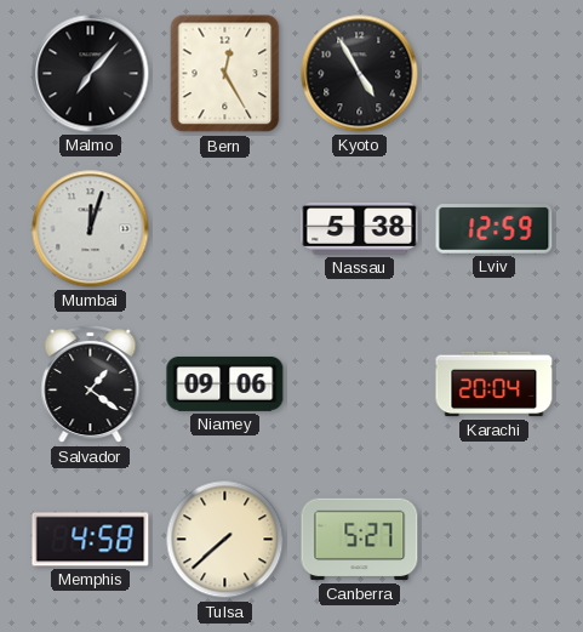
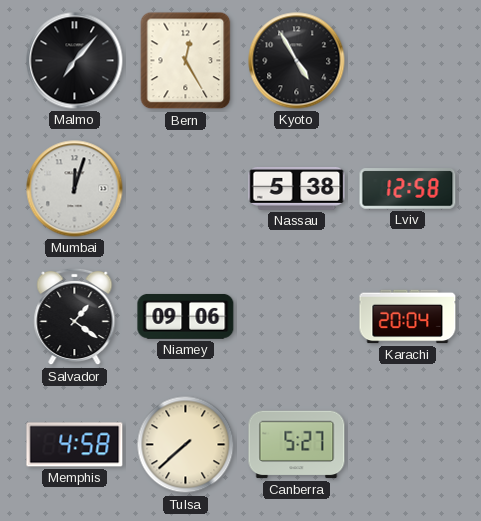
Lviv: 12:59 -> 12:58 (408, 189)
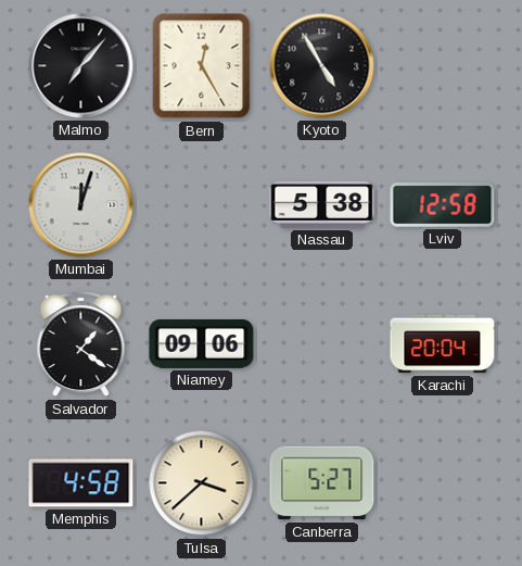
Tulsa: 7:38 -> 3:38 (202, 483)
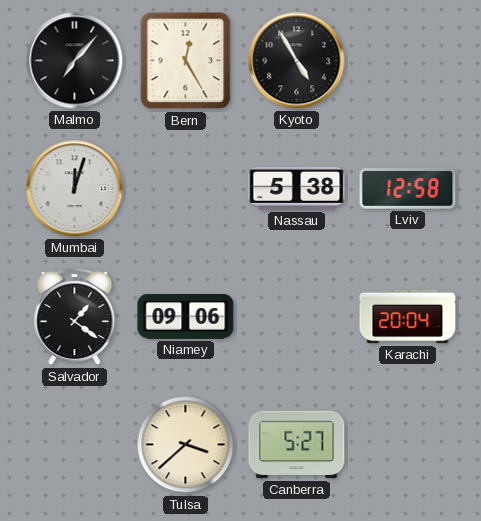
Memphis: 4:58 -> none (81, 483)
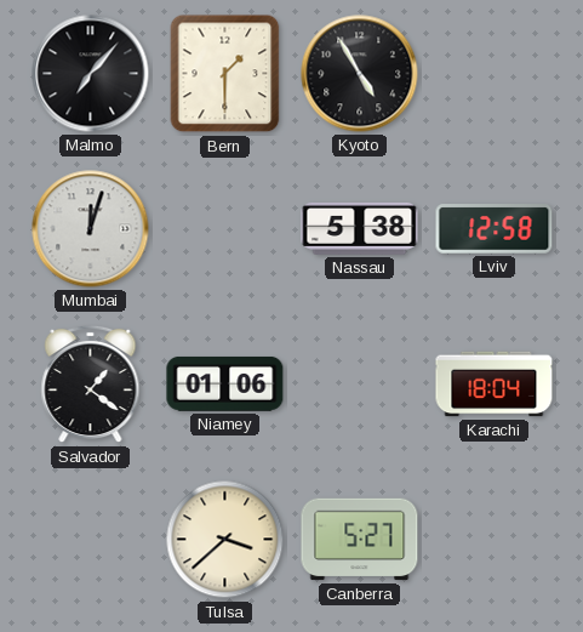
Bern: 12:25 -> 1:30 (225, 74)
Niamey: 09:06 -> 01:06 (225, 385)
Karachi: 20:04 -> 18:04 (495, 385)
